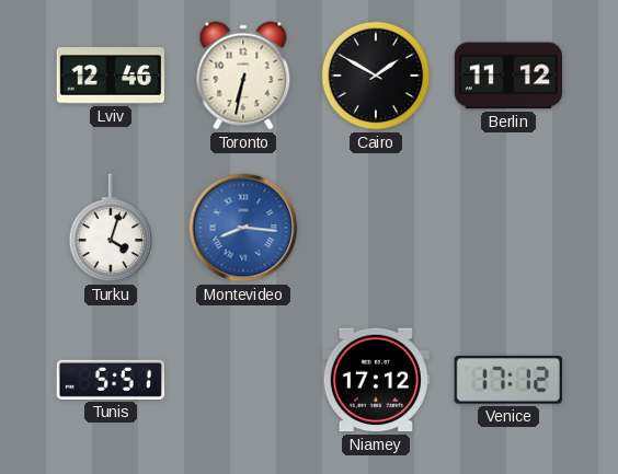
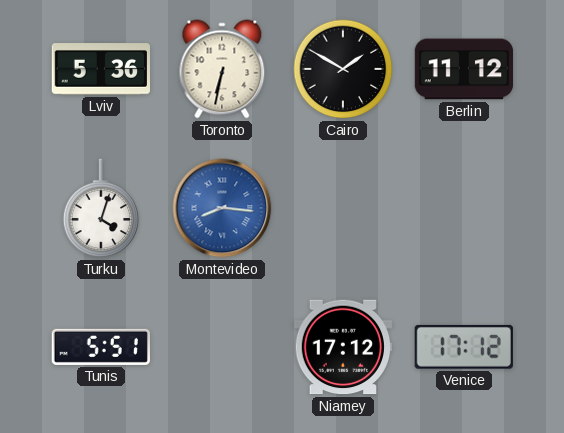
Lviv: 12:46 -> 5:36 (100, 69)
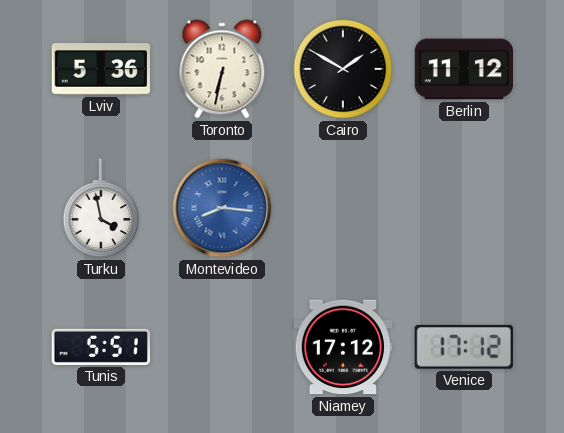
Turku: 4:03 -> 3:58 (101, 208)
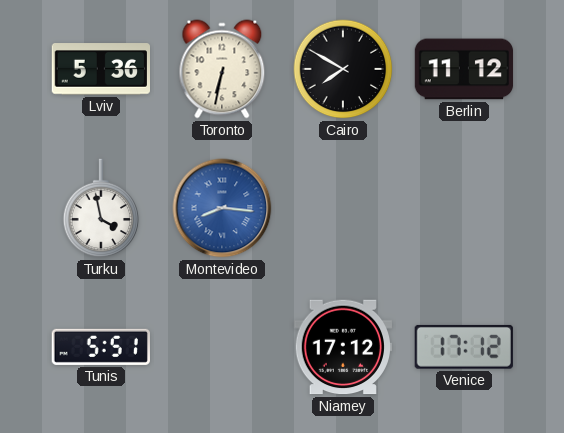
Cairo: 1:50 -> 7:50 (343, 69)
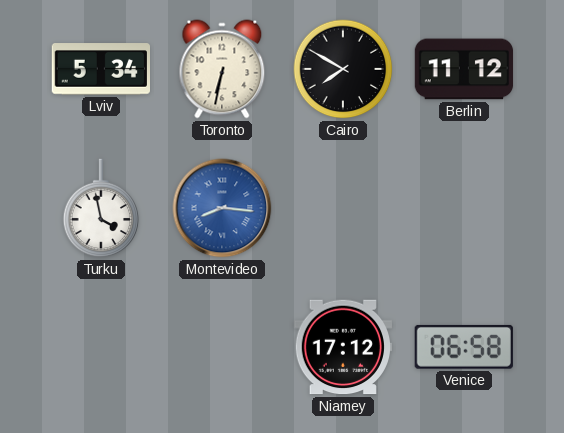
Lviv: 5:36 -> 5:34 (100, 69)
Tunis: 5:51 -> none (101, 347)
Venice: 17:12 -> 06:58 (464, 347)
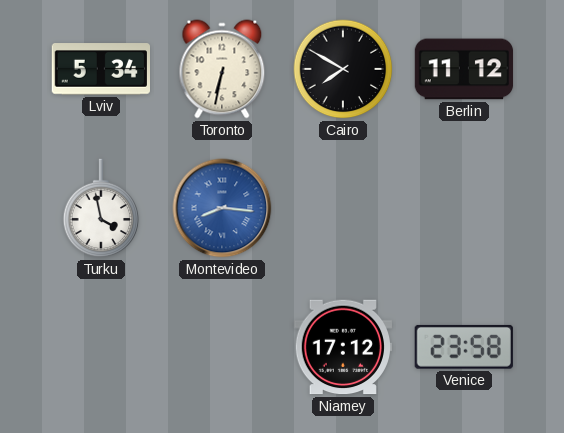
Venice: 06:58 -> 23:58 (464, 347)
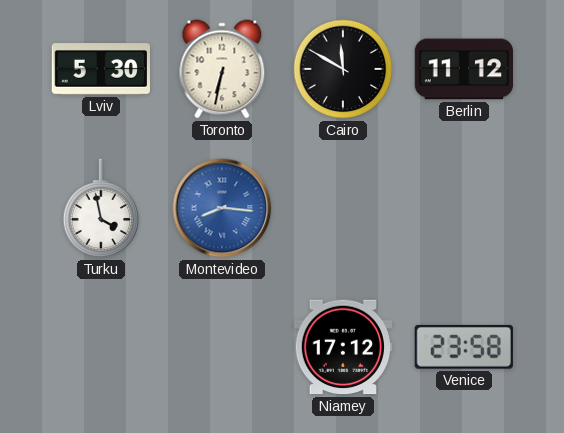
Lviv: 5:34 -> 5:30 (100, 69)
Cairo: 7:50 -> 11:50 (343, 69)
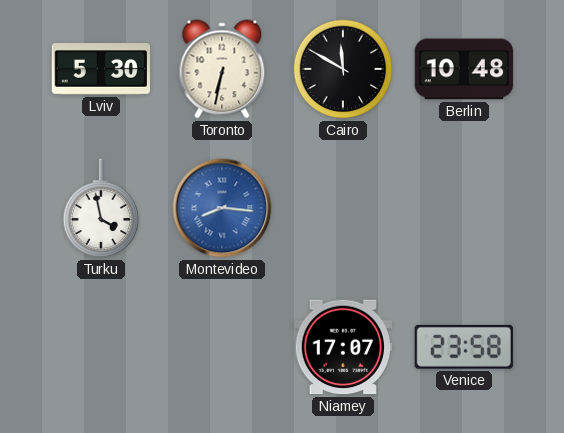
Berlin: 11:12 -> 10:48 (464, 69)
Niamey: 17:12 -> 17:07 (342, 347)
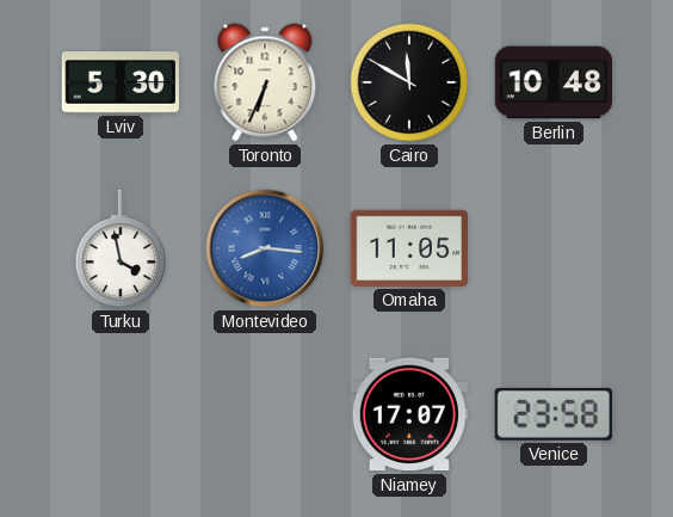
Toronto: 6:32 -> 6:34 (265, 82)
Omaha: none -> 11:05 (408, 248)
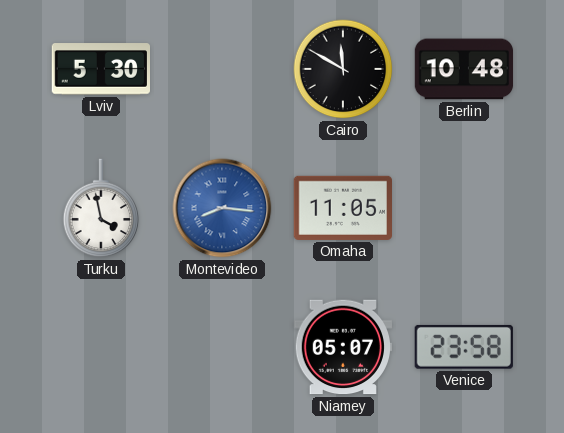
Toronto: 6:34 -> none (265, 82)
Niamey: 17:07 -> 05:07 (342, 347)
